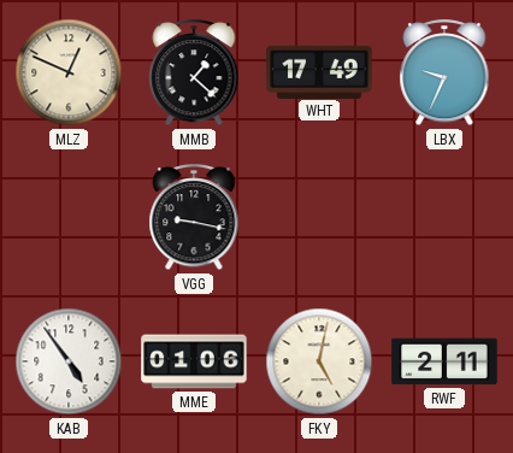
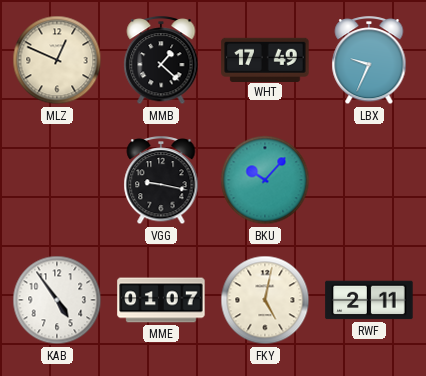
BKU: none -> 10:07 (265, 180)
MME: 01:06 -> 01:07 (161, 300)
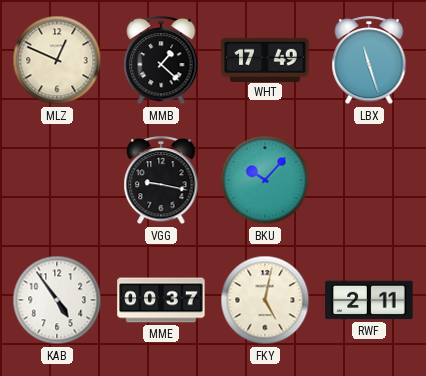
LBX: 9:34 -> 11:27 (369, 61)
MME: 01:07 -> 00:37 (161, 300)
